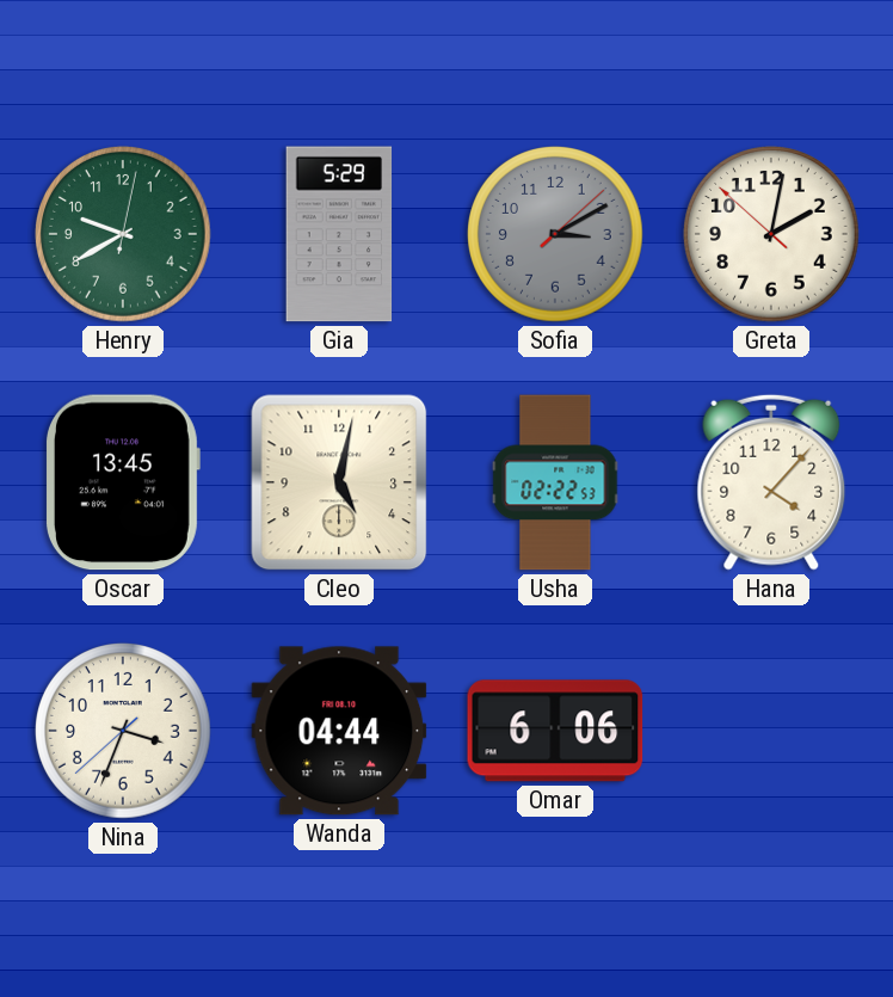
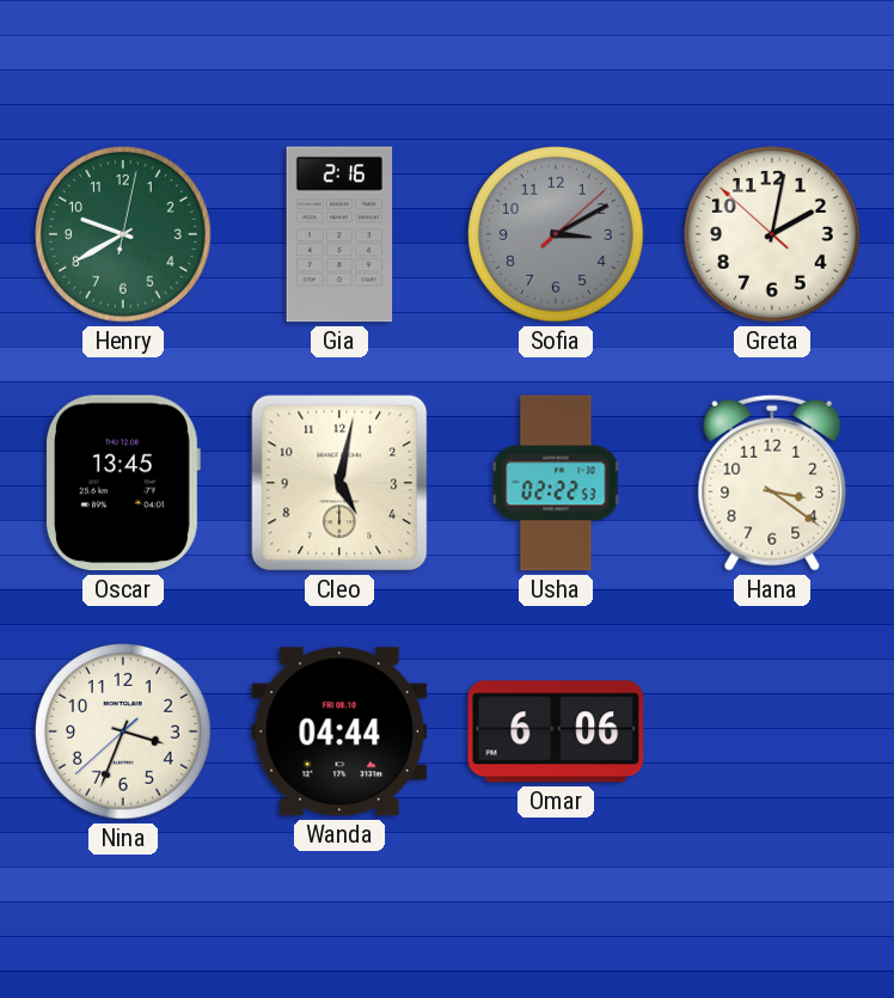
Gia: 5:29 -> 2:16 (339, 234)
Hana: 4:07 -> 3:21 (772, 483)
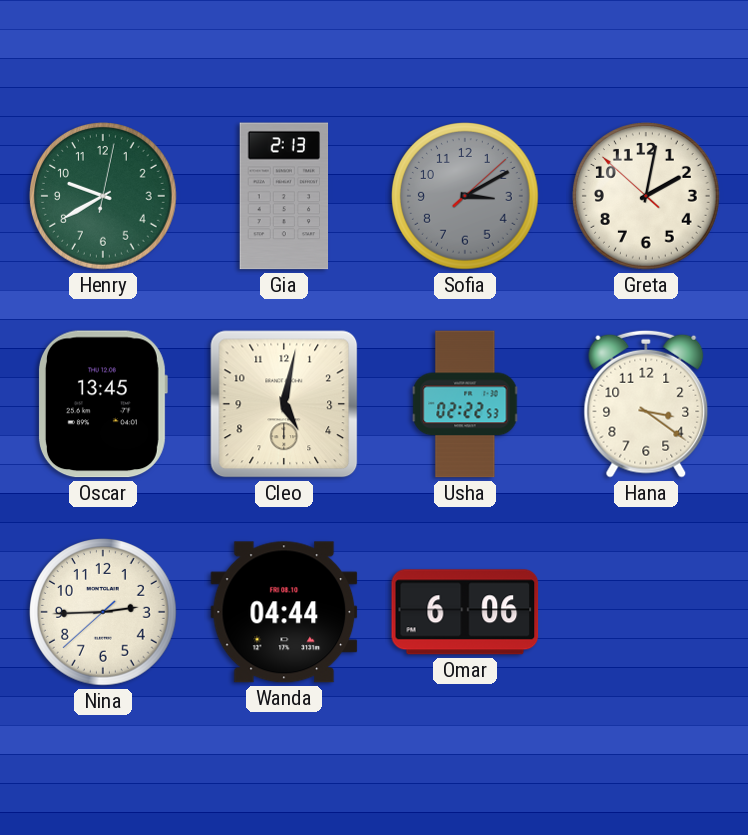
Gia: 2:16 -> 2:13 (284, 196)
Nina: 3:33 -> 2:44 (104, 613)
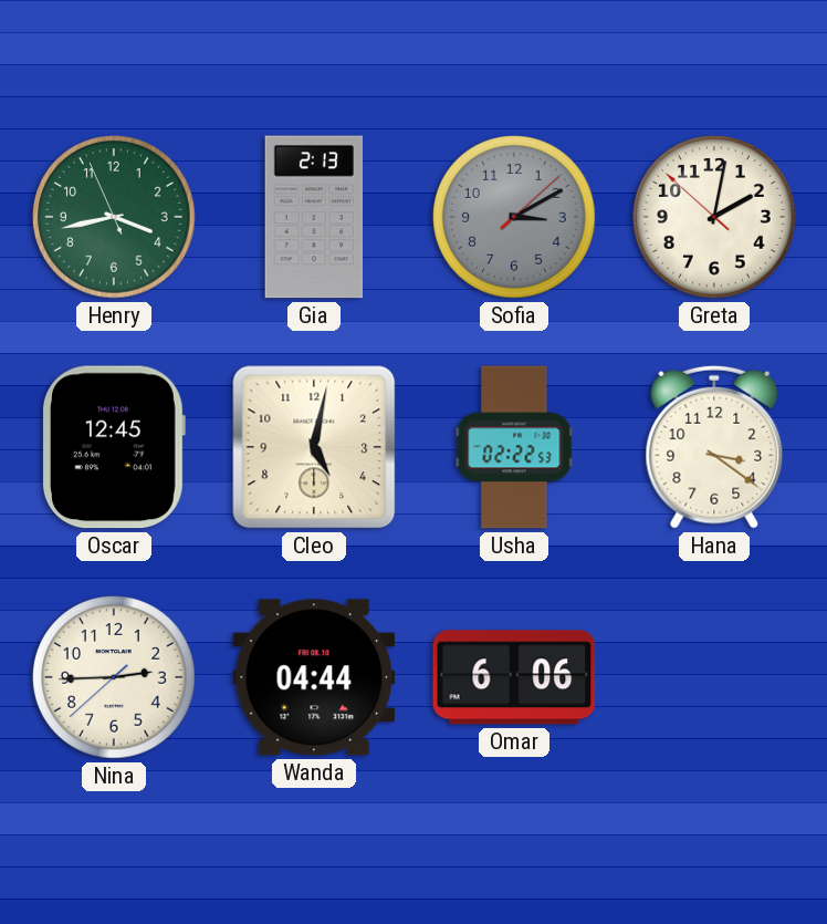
Henry: 9:40 -> 3:42 (115, 218)
Oscar: 13:45 -> 12:45 (113, 447)
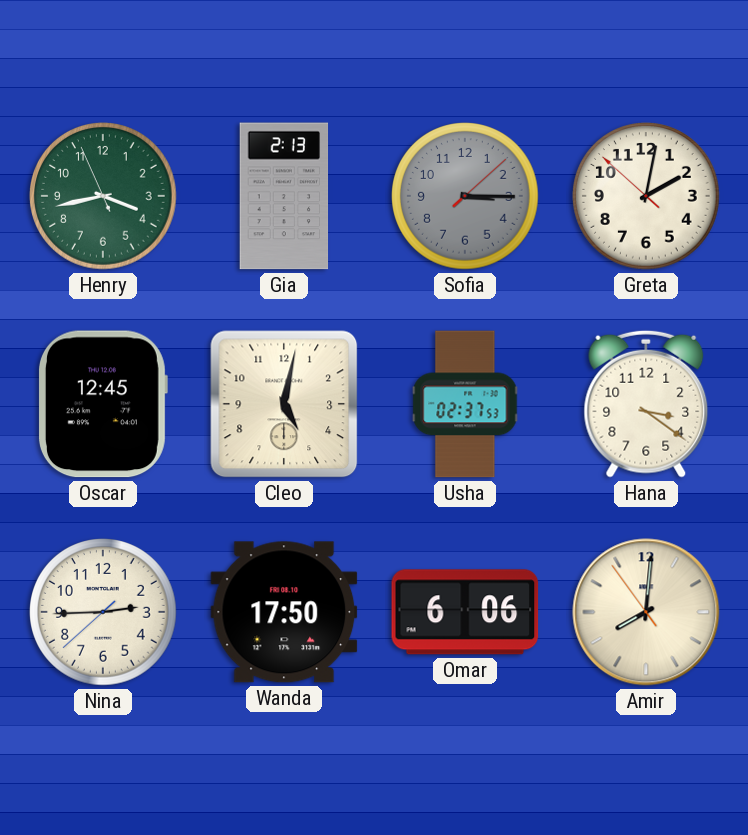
Sofia: 3:10 -> 3:15 (466, 197)
Usha: 02:22 -> 02:37 (465, 404)
Wanda: 04:44 -> 17:50 (284, 612)
Amir: none -> 8:00 (646, 612)
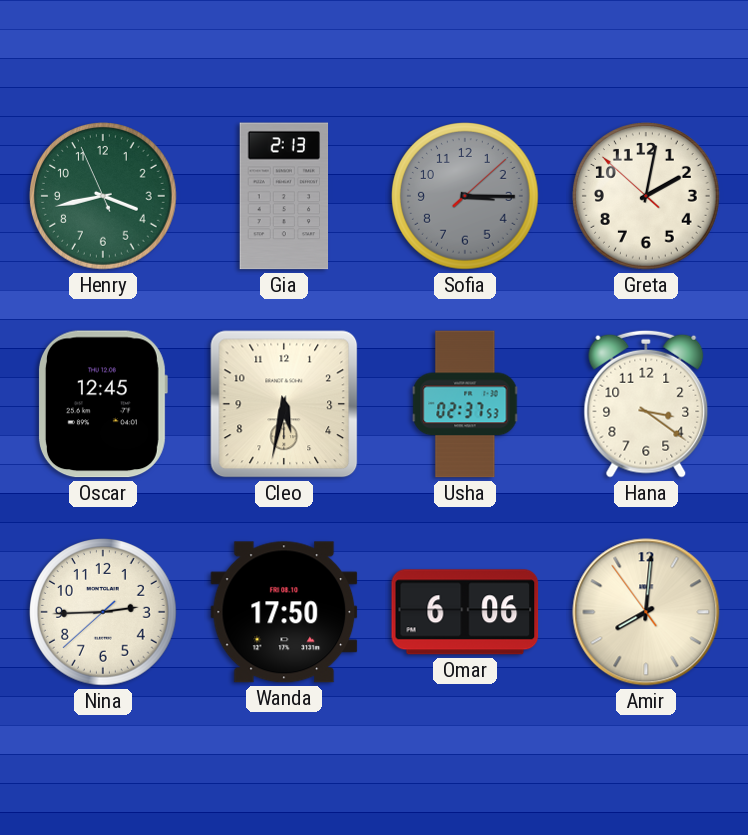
Cleo: 5:02 -> 5:32 (284, 404)
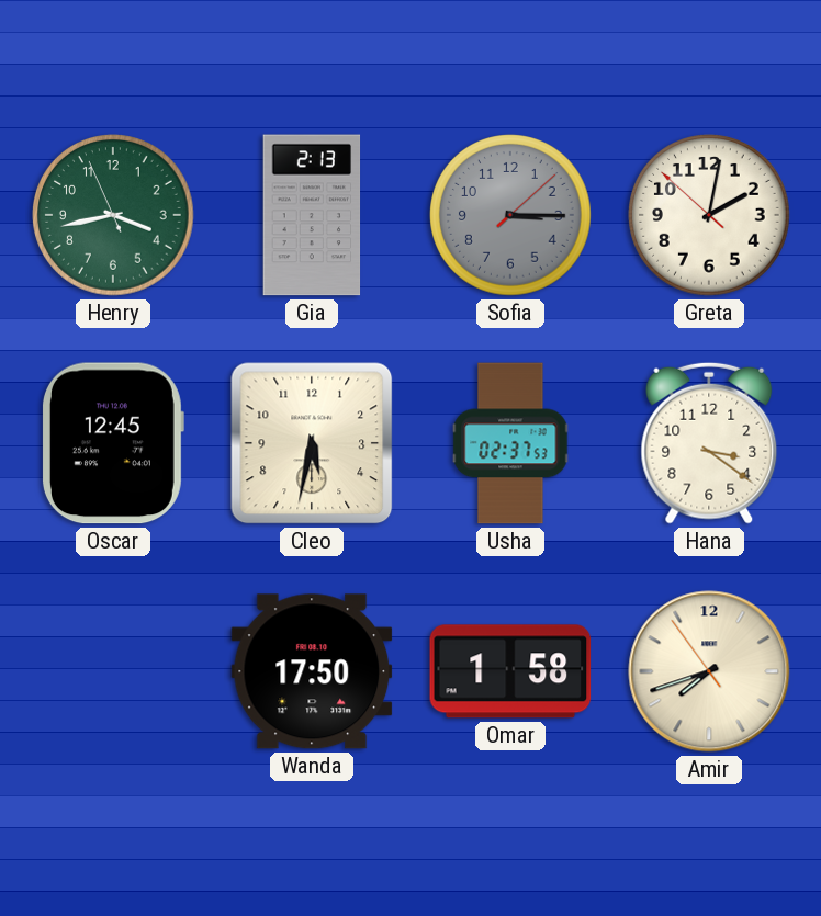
Nina: 2:44 -> none (104, 613)
Omar: 6:06 -> 1:58 (510, 671)
Amir: 8:00 -> 7:41 (709, 671)
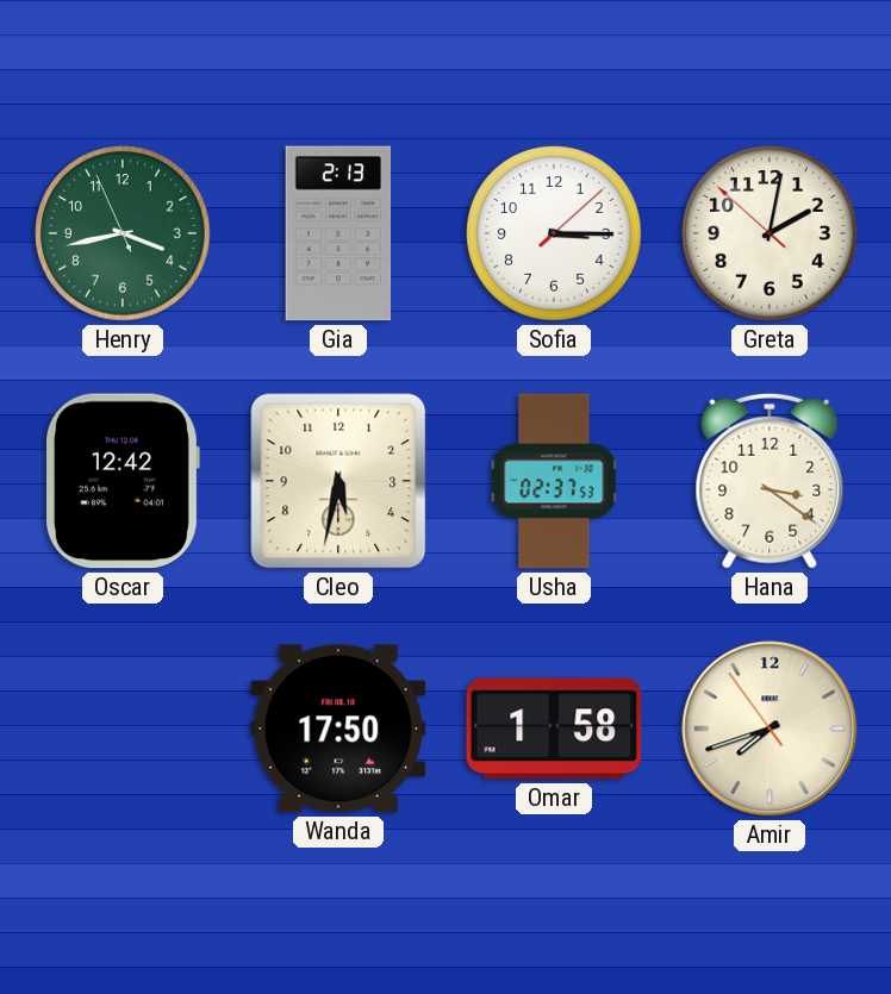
Sofia dial: grey -> white (555, 235)
Oscar: 12:45 -> 12:42 (121, 481)
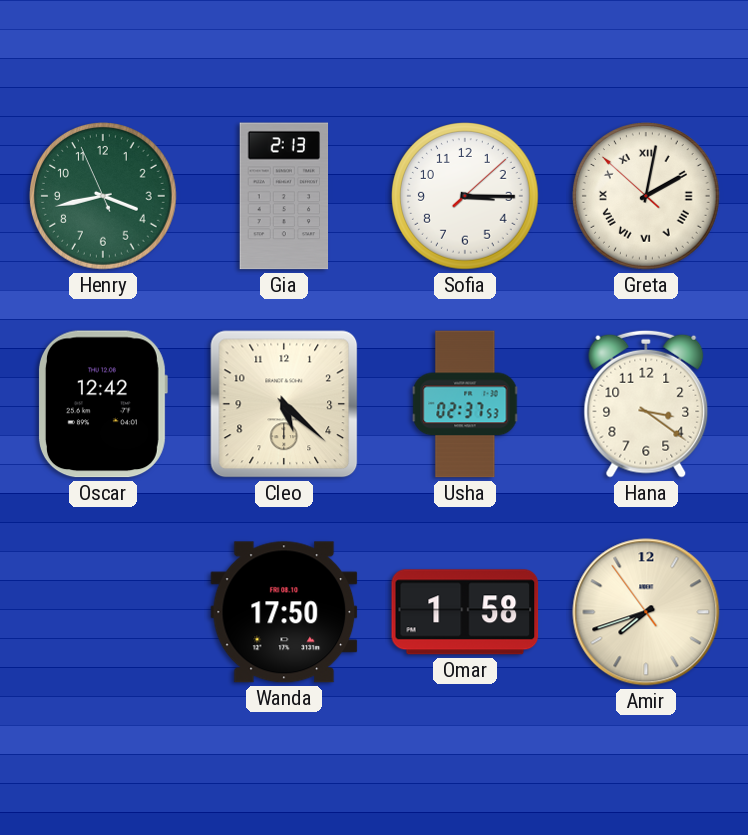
Greta numerals: Arabic -> Roman (647, 197)
Cleo: 5:32 -> 5:22 (284, 404)
